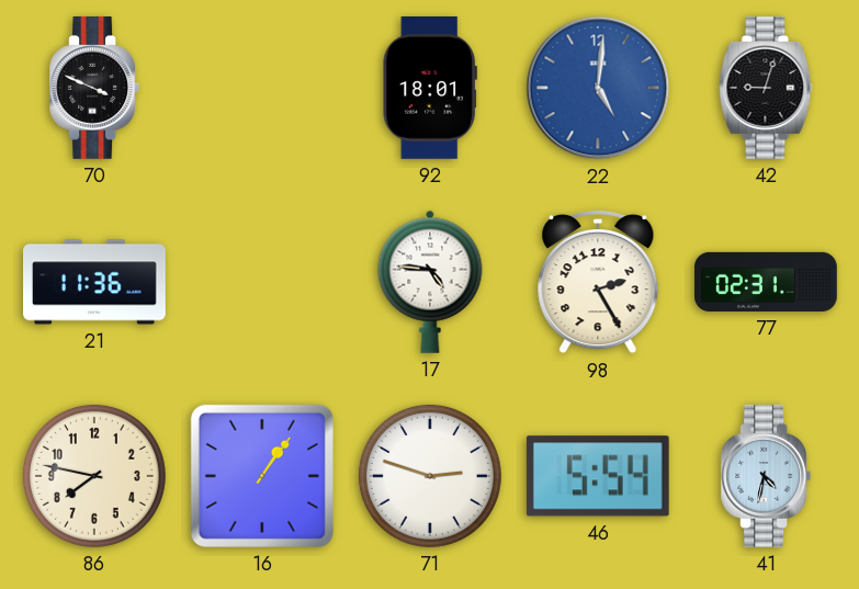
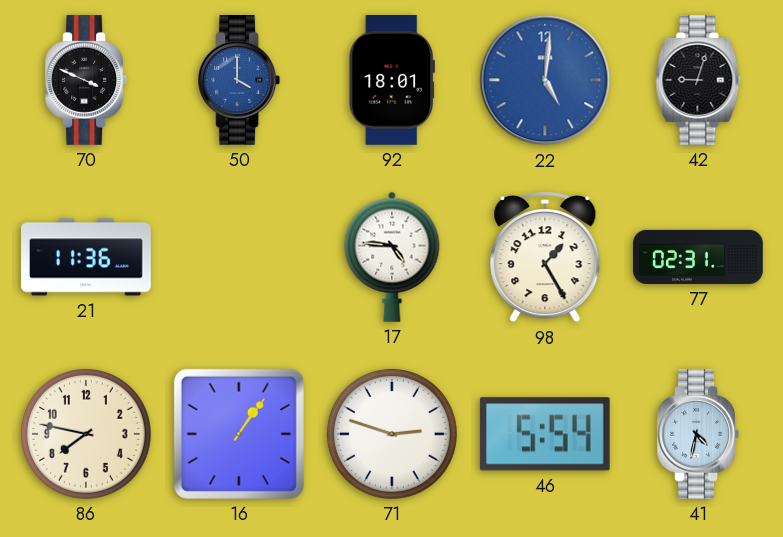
50: none -> 4:00 (239, 81)
98: 2:25 -> 1:25 (545, 258)
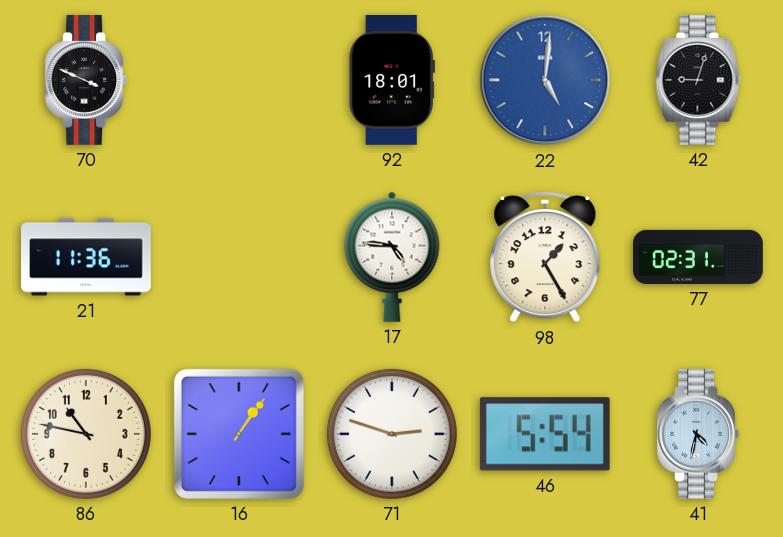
50: 4:00 -> none (239, 81)
86: 7:47 -> 10:47 (86, 434)
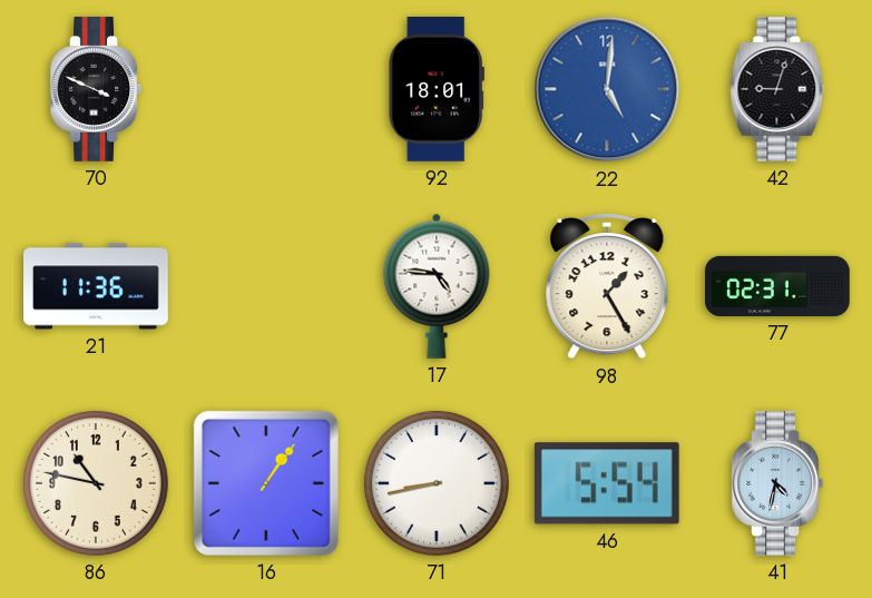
71: 2:48 -> 8:43 (437, 483)
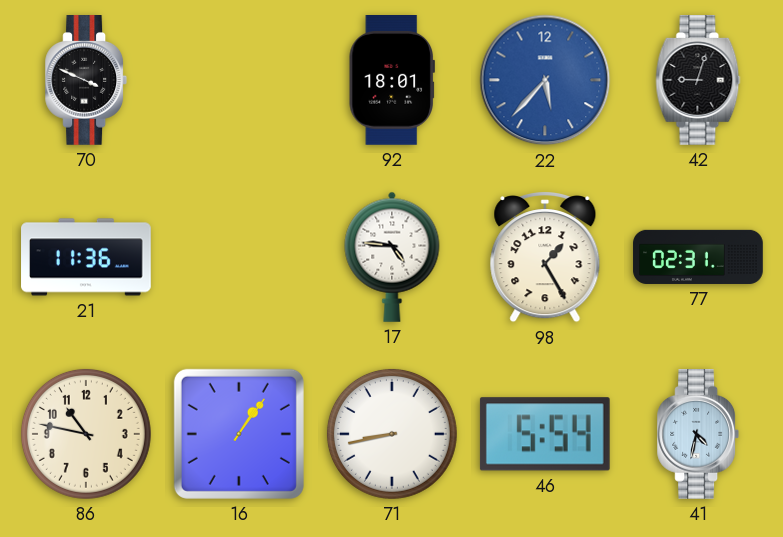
22: 5:01 -> 5:37 (545, 80)
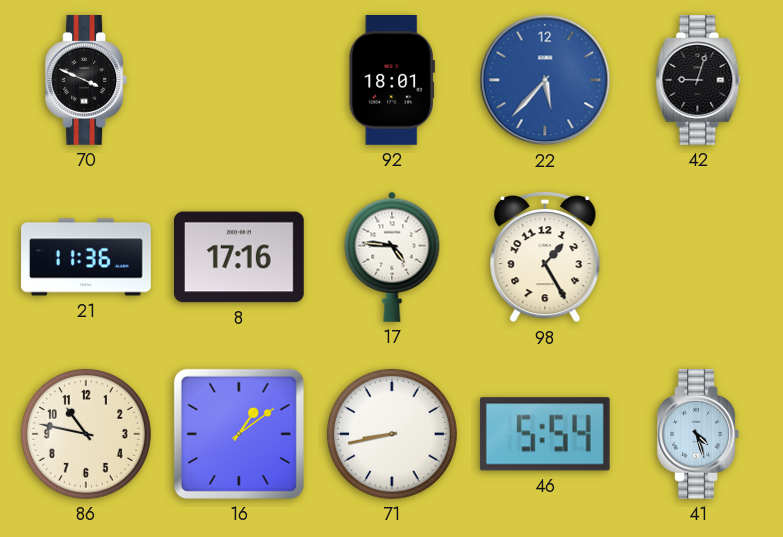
8: none -> 17:16 (240, 257)
77: 02:31 -> none (698, 257)
16: 1:06 -> 1:09 (239, 434)
41: 4:32 -> 4:27 (698, 435)
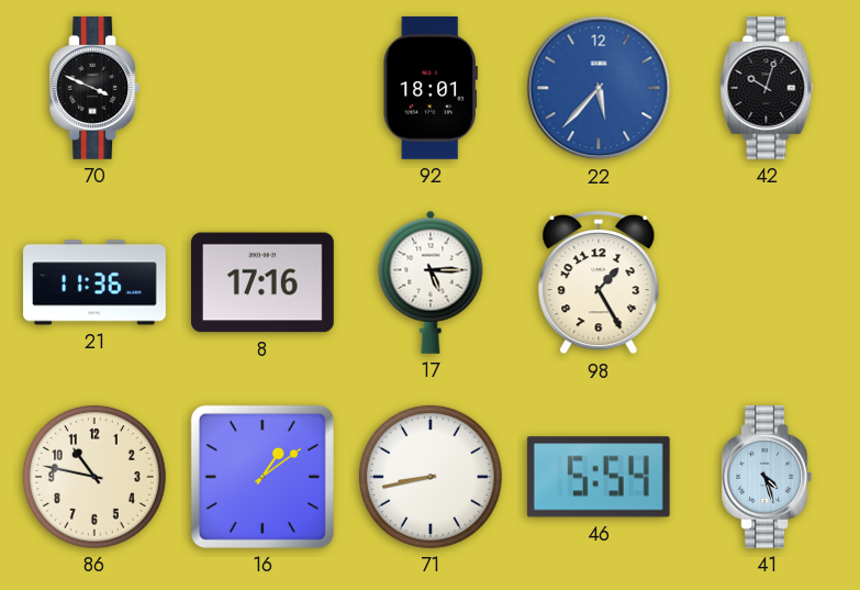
42: 9:03 -> 10:03 (767, 89)
17: 4:46 -> 5:15 (431, 282)
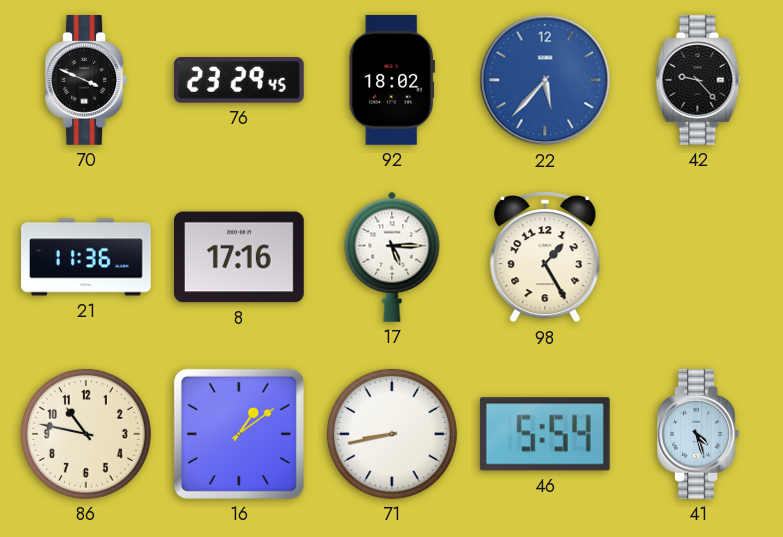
76: none -> 23:29 (239, 80)
92: 18:01 -> 18:02 (392, 81)
42: 10:03 -> 9:23 (698, 81)
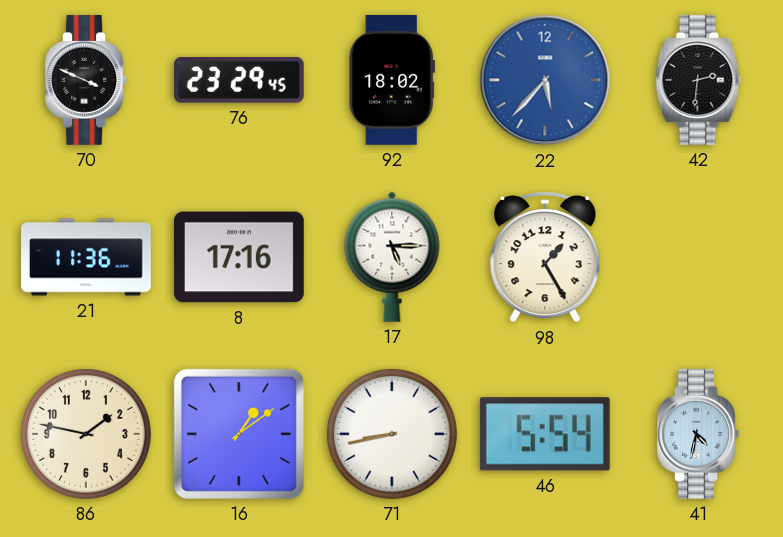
42: 9:23 -> 2:31 (698, 81)
86: 10:47 -> 1:47 (86, 434)
41: 4:27 -> 4:32 (698, 435)
